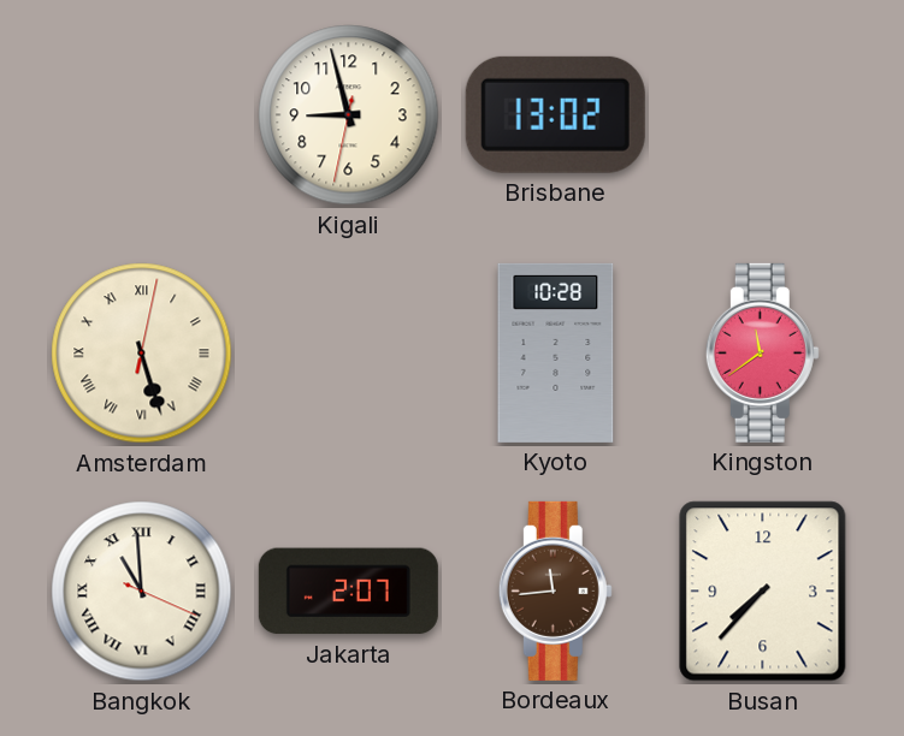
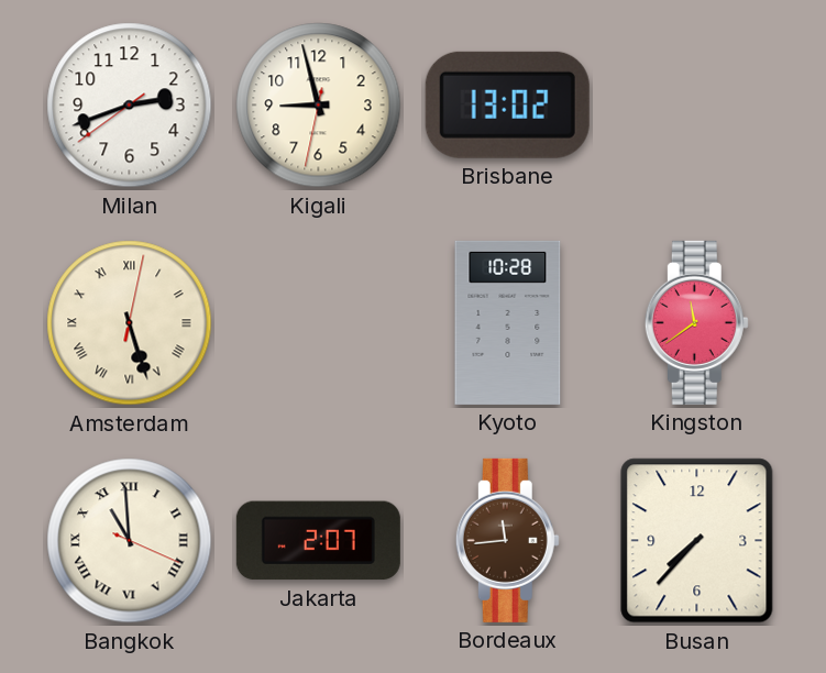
Milan: none -> 2:41 (130, 106)
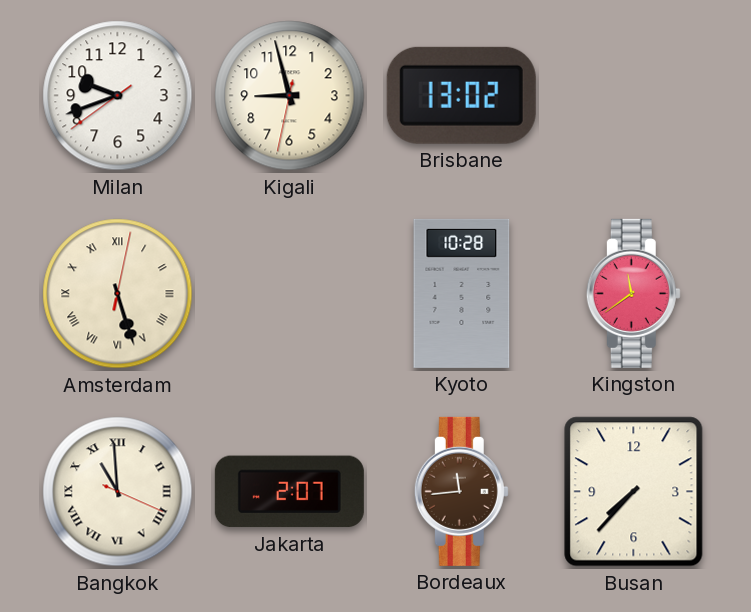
Milan: 2:41 -> 9:41 (118, 96)
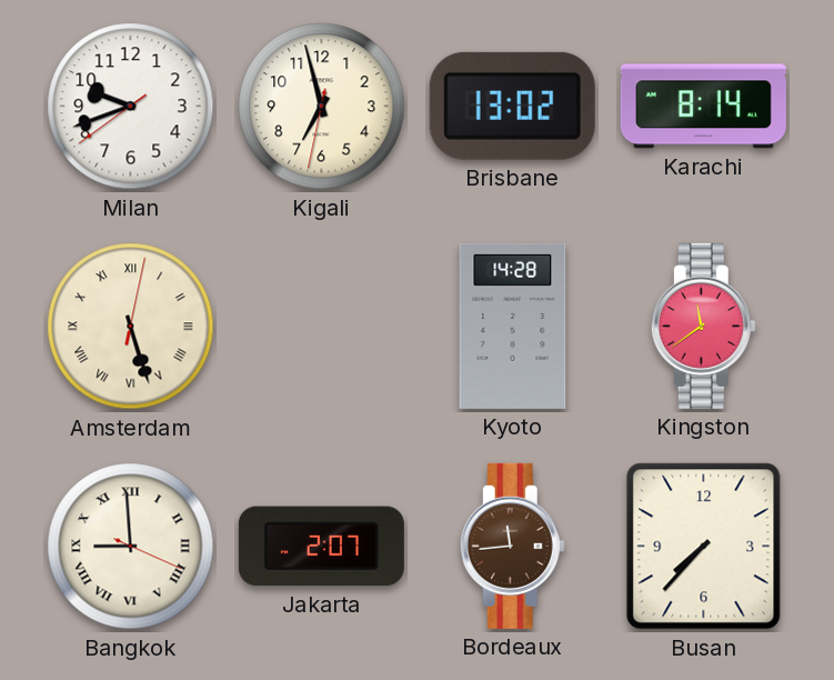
Kigali: 8:57 -> 6:57 (322, 107)
Karachi: none -> 8:14 (703, 107)
Kyoto: 10:28 -> 14:28 (513, 326)
Bangkok: 10:59 -> 8:59 (131, 547)
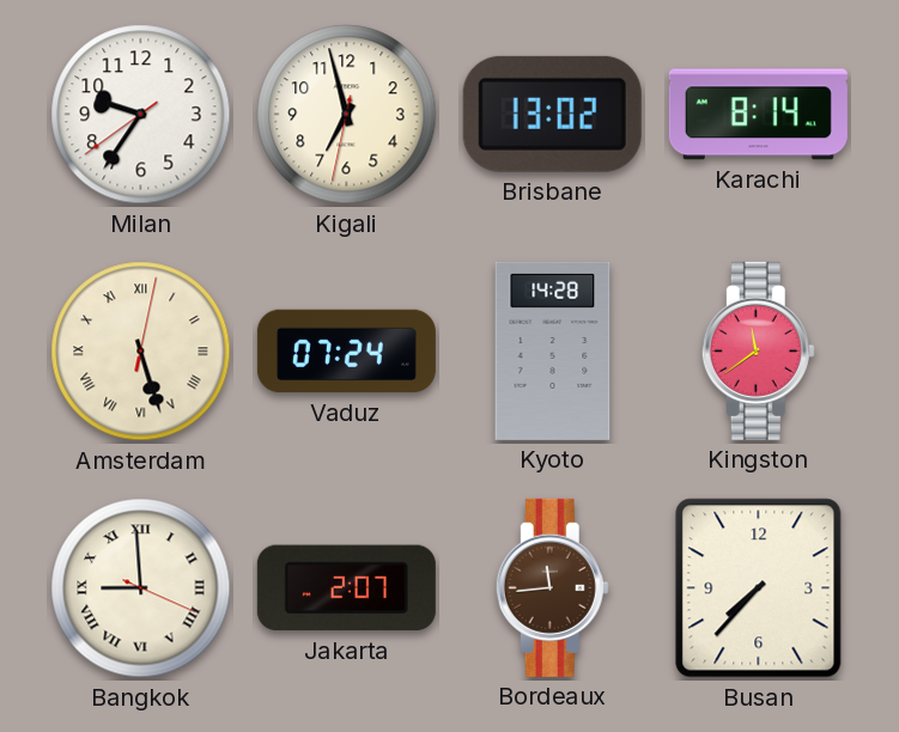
Milan: 9:41 -> 9:35 (141, 115)
Vaduz: none -> 07:24 (346, 352)
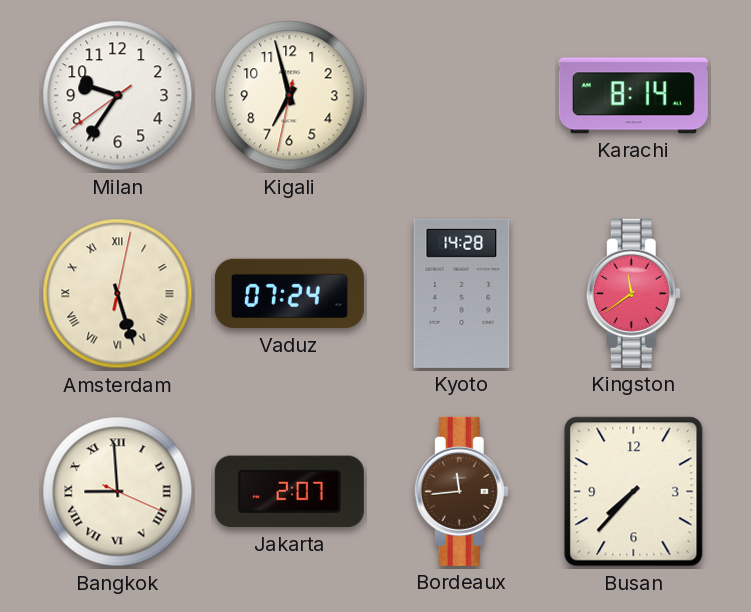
Brisbane: 13:02 -> none (552, 114)
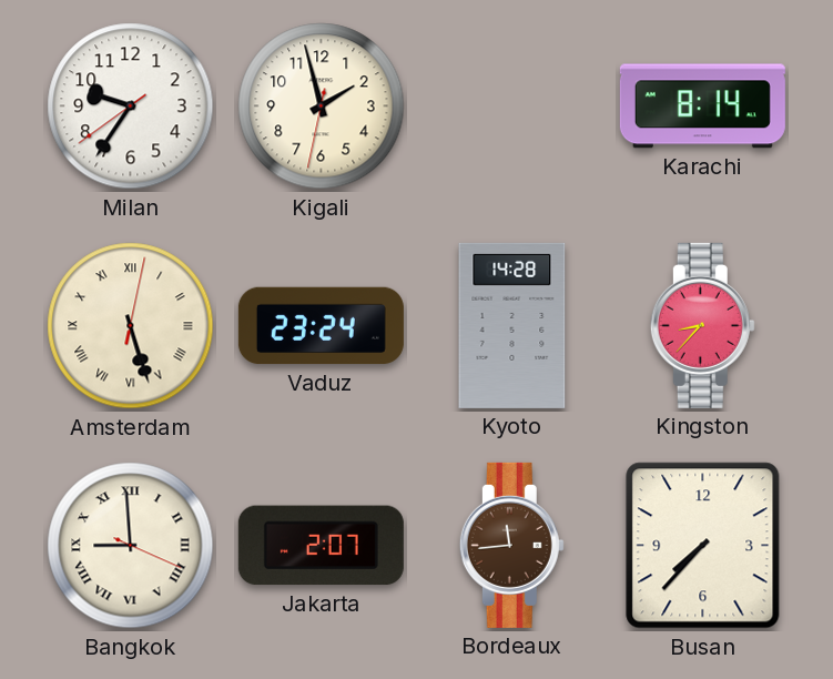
Kigali: 6:57 -> 1:57 (322, 107)
Vaduz: 07:24 -> 23:24 (321, 326)
Kingston: 11:39 -> 8:37 (702, 325)
